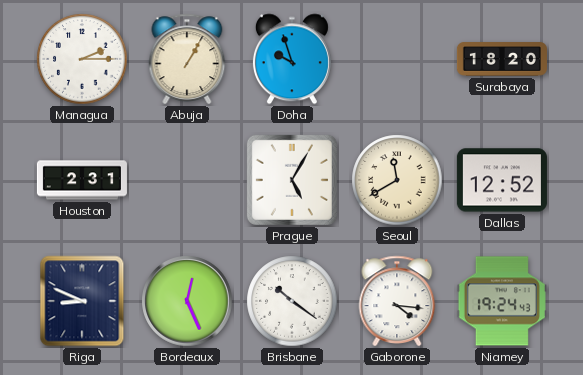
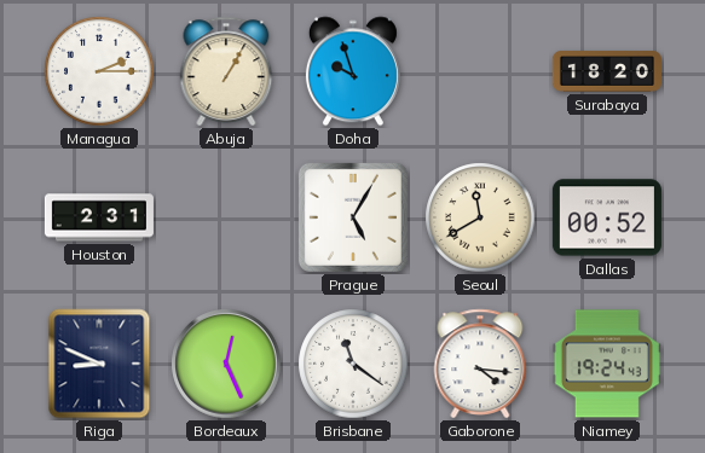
Dallas: 12:52 -> 00:52 (607, 217)
Brisbane: 10:21 -> 11:21 (353, 364)
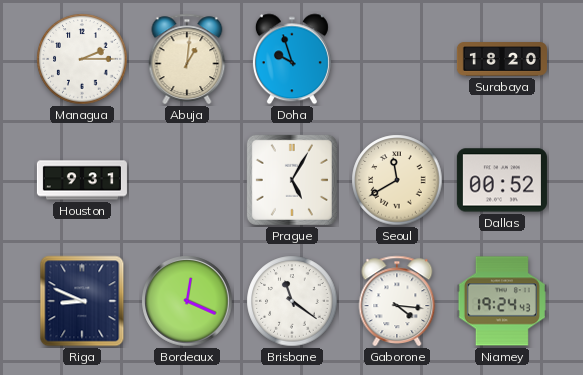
Abuja: 1:05 -> 1:01 (187, 59)
Houston: 2:31 -> 9:31 (82, 180)
Bordeaux: 12:26 -> 12:19 (187, 301)
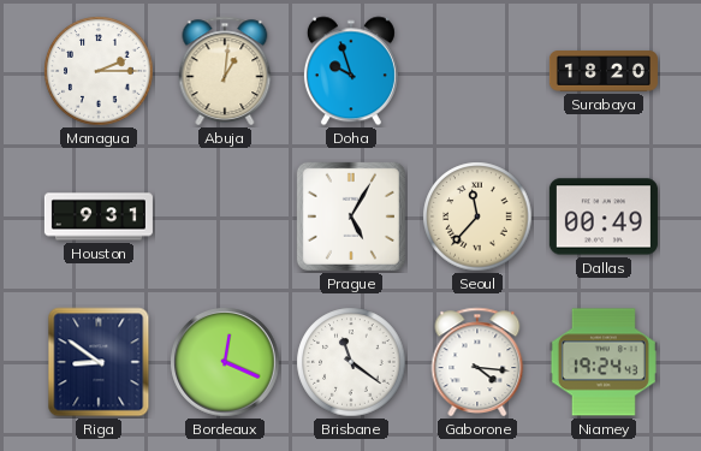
Seoul: 11:40 -> 11:37 (477, 216)
Dallas: 00:52 -> 00:49 (604, 216)
Riga: 8:49 -> 8:51 (99, 362)
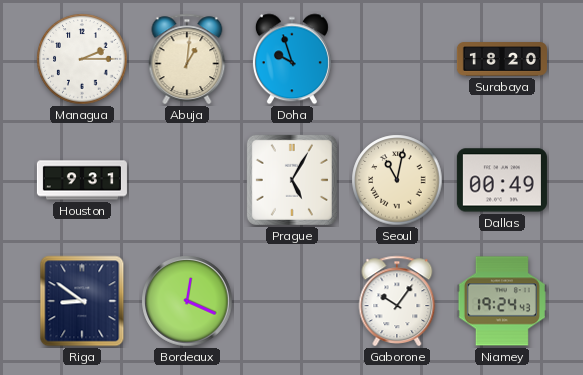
Seoul: 11:37 -> 11:02 (397, 180)
Brisbane: 11:21 -> none (351, 362)
Gaborone: 4:16 -> 10:06 (397, 301)
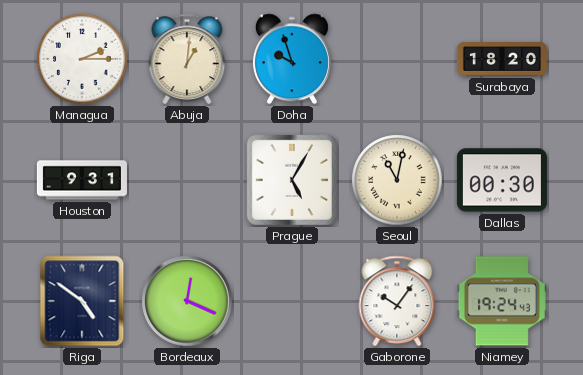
Dallas: 00:49 -> 00:30 (502, 180)
Riga: 8:51 -> 4:51 (82, 301)
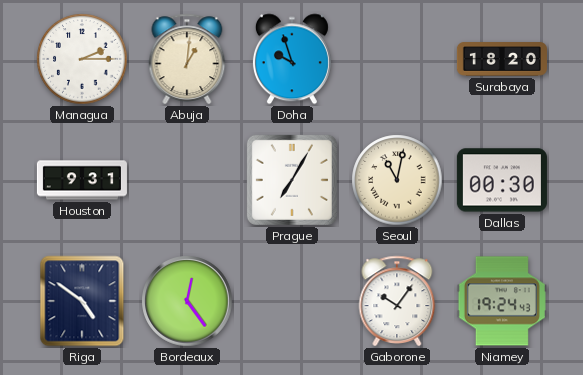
Prague: 5:05 -> 7:05 (292, 180)
Bordeaux: 12:19 -> 12:24 (187, 301)
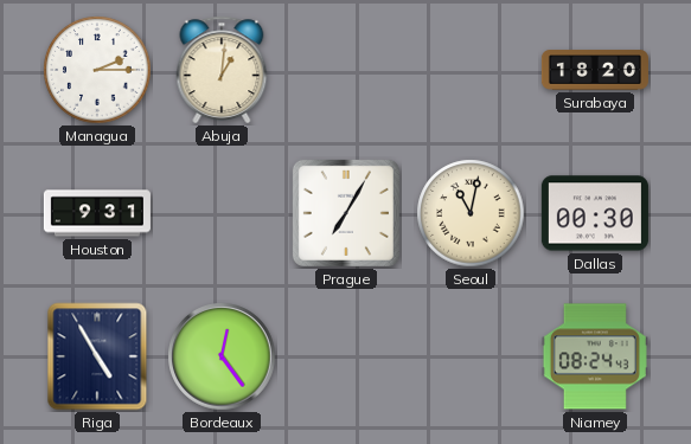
Doha: 9:57 -> none (292, 59)
Riga: 4:51 -> 4:55 (97, 356)
Gaborone: 10:06 -> none (397, 301)
Niamey: 19:24 -> 08:24 (595, 356)
